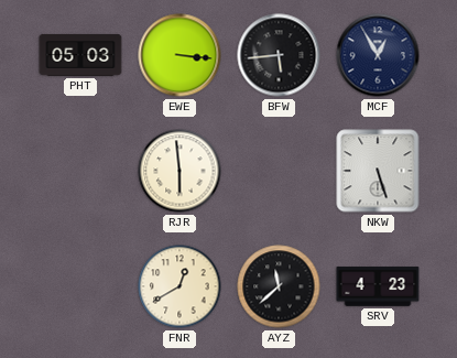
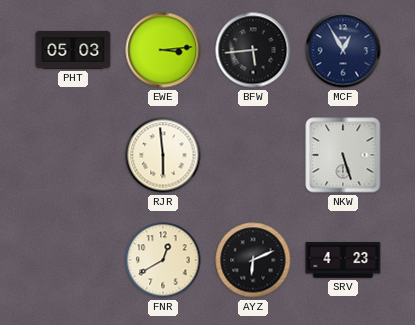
EWE: 3:16 -> 3:14 (163, 50)
AYZ: 11:38 -> 6:11 (253, 260)
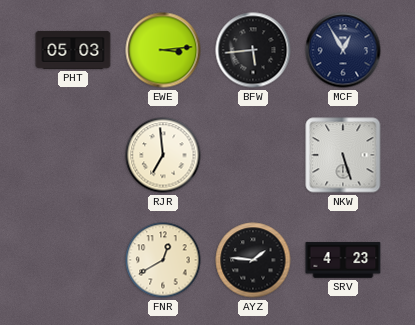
RJR: 5:59 -> 6:59 (163, 155)
AYZ: 6:11 -> 1:46 (253, 260)
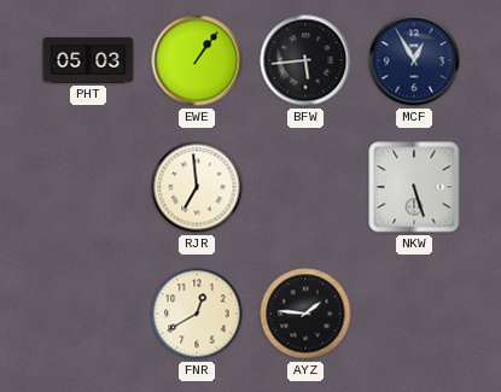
EWE: 3:14 -> 1:06 (197, 60)
SRV: 4:23 -> none (343, 260)
